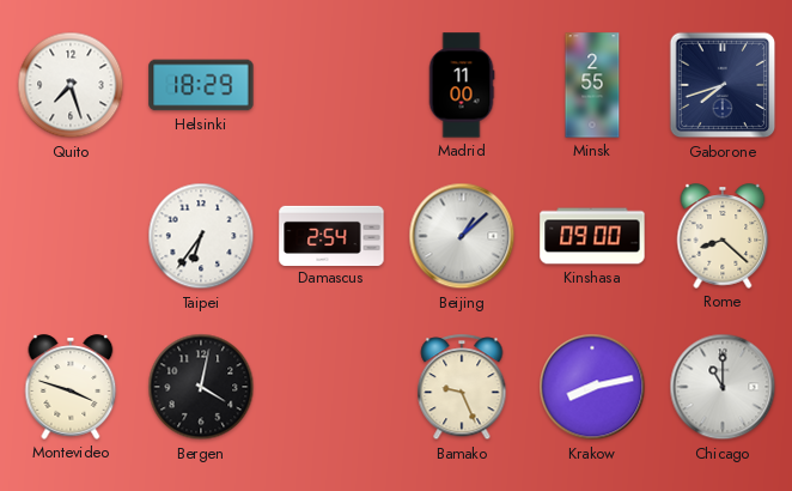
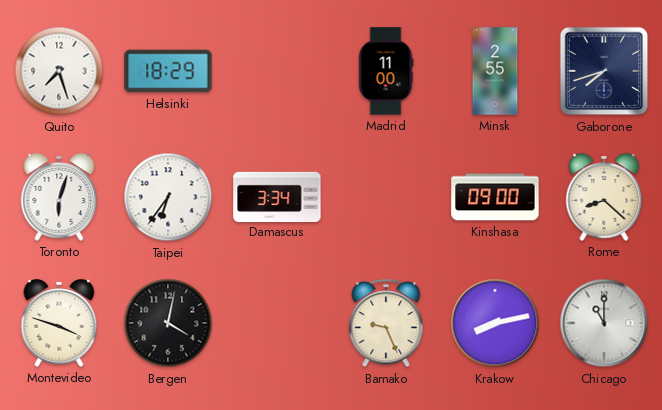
Toronto: none -> 6:03 (59, 197)
Damascus: 2:54 -> 3:34 (277, 196)
Beijing: 1:08 -> none (462, 236)
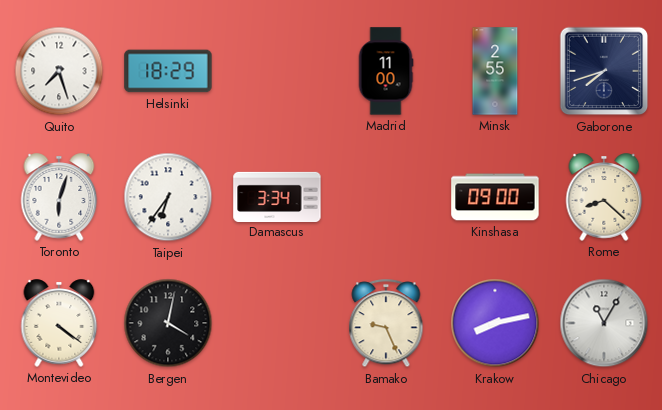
Montevideo: 3:48 -> 4:21 (59, 323)
Chicago: 11:00 -> 11:05 (604, 323)
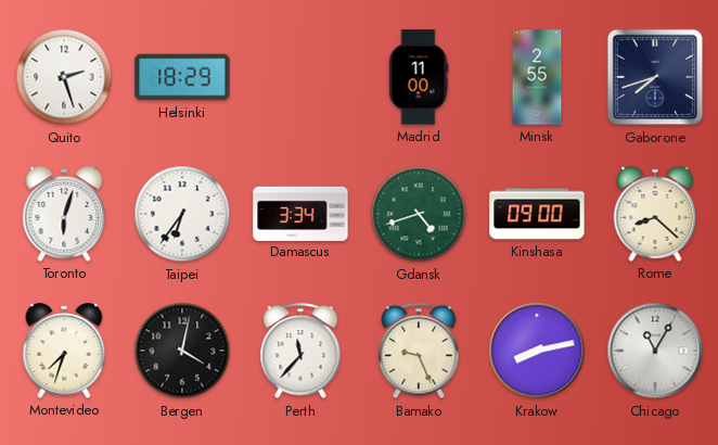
Quito: 7:27 -> 2:27 (64, 77)
Gdansk: none -> 4:42 (419, 214)
Montevideo: 4:21 -> 7:33 (64, 351)
Perth: none -> 11:37 (300, 352)
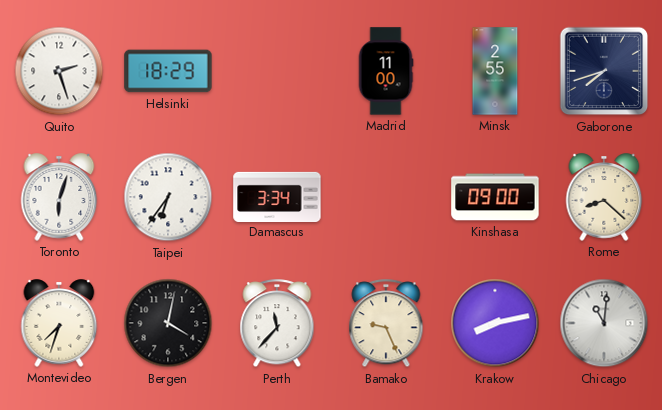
Gdansk: 4:42 -> none (419, 214)
Chicago: 11:05 -> 11:01 (604, 323)
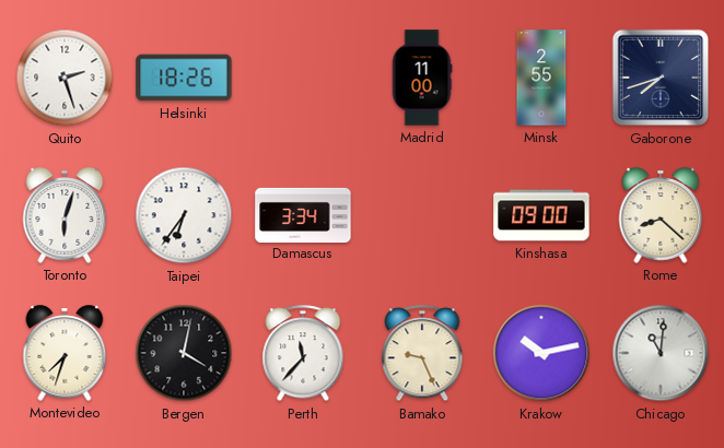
Helsinki: 18:29 -> 18:26 (184, 78)
Krakow: 8:13 -> 10:13 (541, 353)
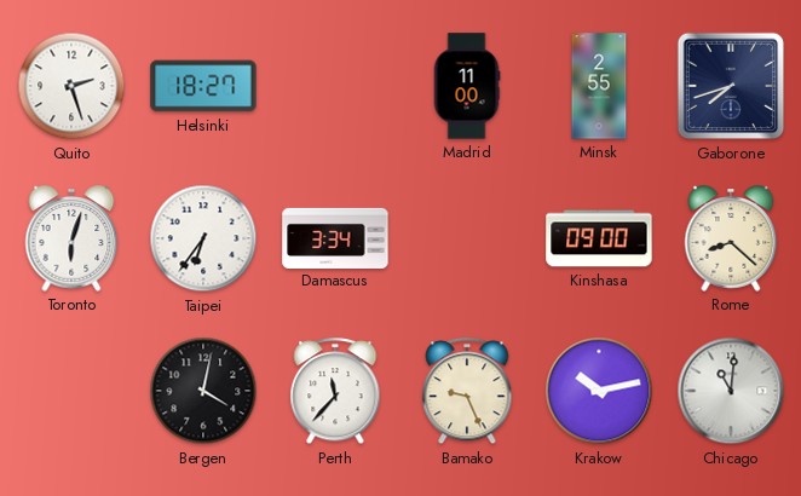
Helsinki: 18:26 -> 18:27 (203, 86)
Montevideo: 7:33 -> none (65, 353)
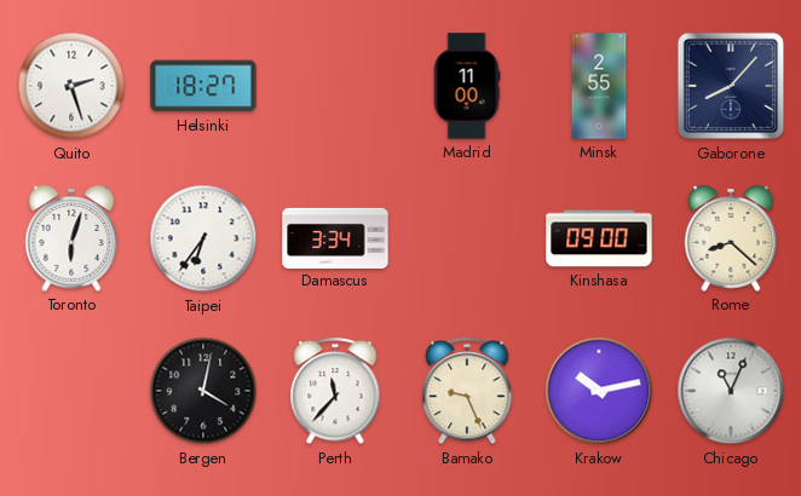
Gaborone: 7:42 -> 8:07 (731, 86)
Chicago: 11:01 -> 11:04 (731, 391)
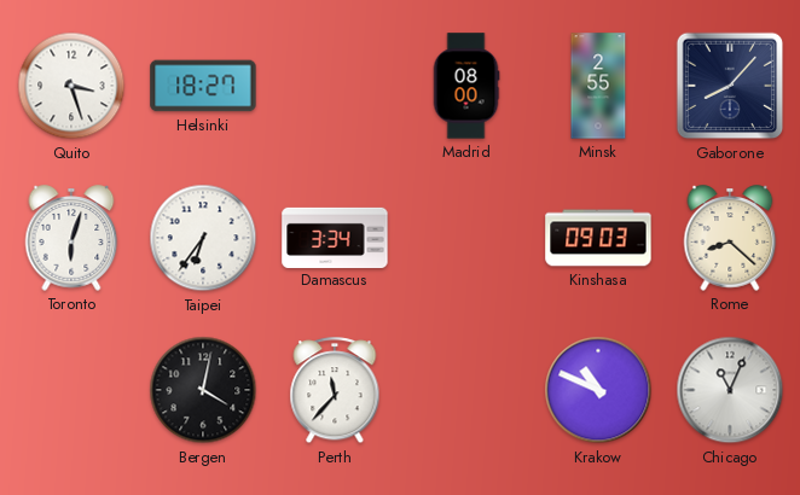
Quito: 2:27 -> 3:27 (71, 86)
Madrid: 11:00 -> 08:00 (466, 86)
Kinshasa: 09:00 -> 09:03 (598, 238)
Bamako: 9:26 -> none (467, 392)
Krakow: 10:13 -> 10:49 (598, 390)
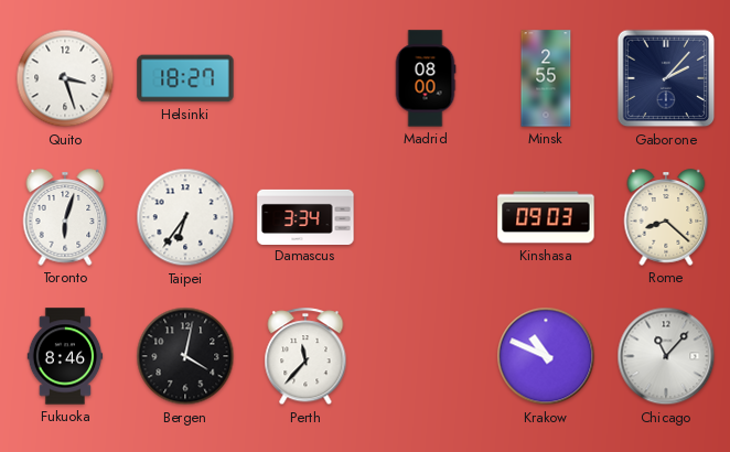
Gaborone: 8:07 -> 2:07 (666, 78)
Fukuoka: none -> 8:46 (65, 356)
Chicago: 11:04 -> 11:07 (666, 356)
